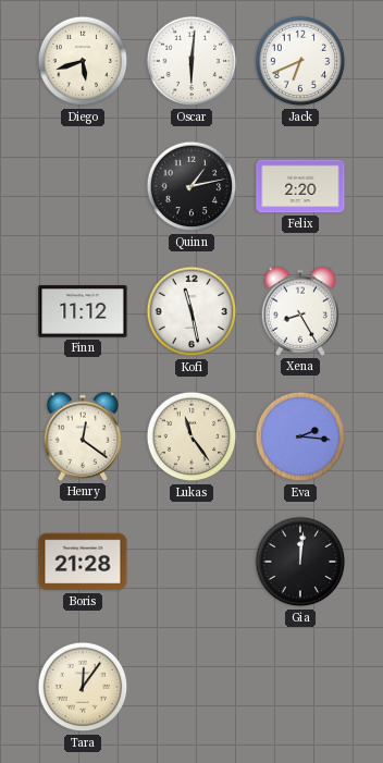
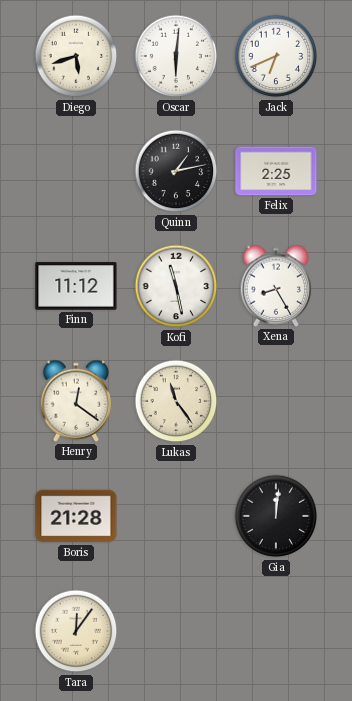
Felix: 2:20 -> 2:25 (276, 171)
Eva: 2:16 -> none (300, 436)
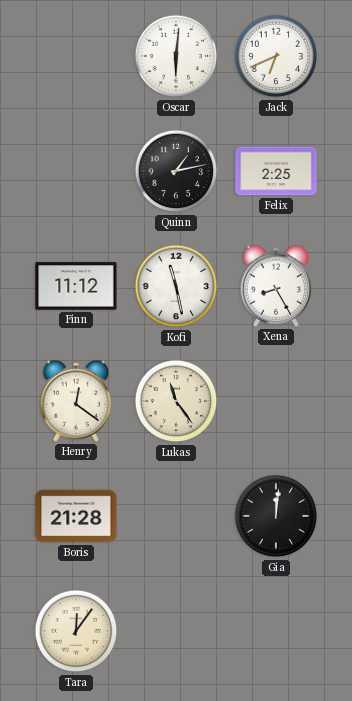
Diego: 5:42 -> none (76, 56)
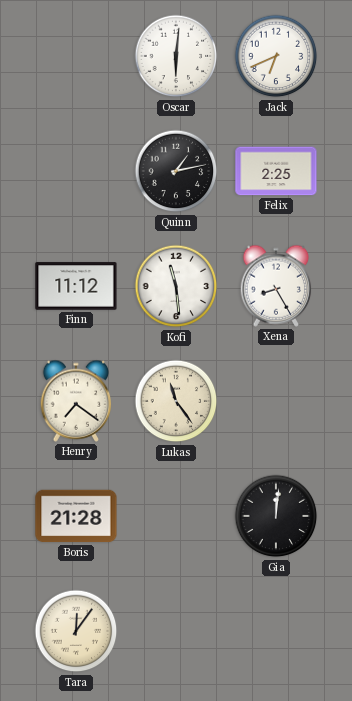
Kofi: 11:28 -> 11:29 (176, 286)
Henry: 12:21 -> 7:21 (76, 401)
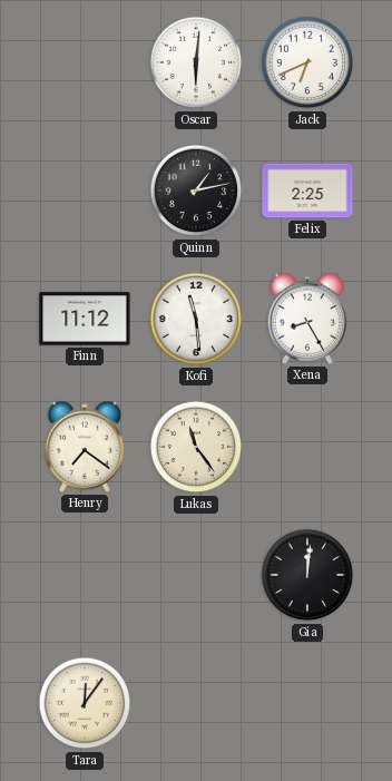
Boris: 21:28 -> none (76, 516)
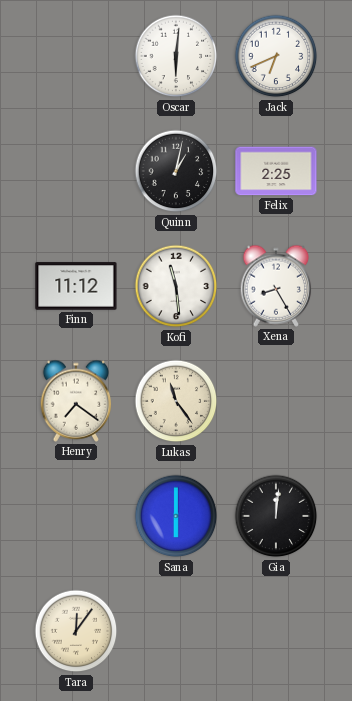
Quinn: 1:13 -> 1:02 (176, 171)
Sana: none -> 6:00 (176, 516)
